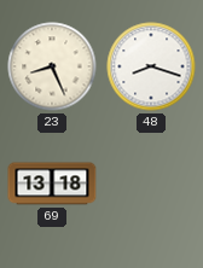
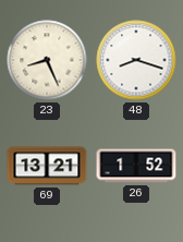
69: 13:18 -> 13:21 (47, 166)
26: none -> 1:52 (136, 166)
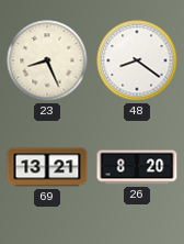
48: 8:18 -> 8:21 (137, 60)
26: 1:52 -> 8:20 (137, 167)
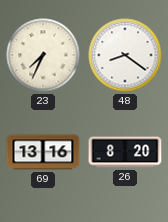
23: 8:26 -> 7:34 (43, 55)
69: 13:21 -> 13:16 (43, 152)
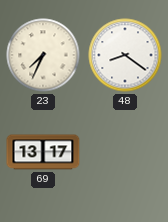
69: 13:16 -> 13:17 (43, 152)
26: 8:20 -> none (125, 152)
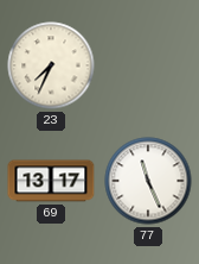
48: 8:21 -> none (125, 55)
77: none -> 11:26 (148, 181)
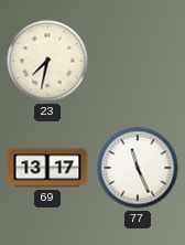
23: 7:34 -> 7:32 (47, 61)
